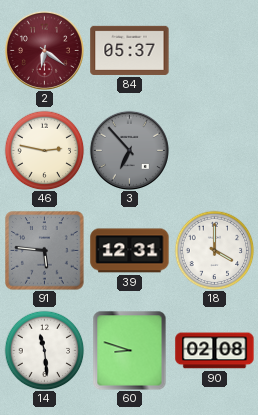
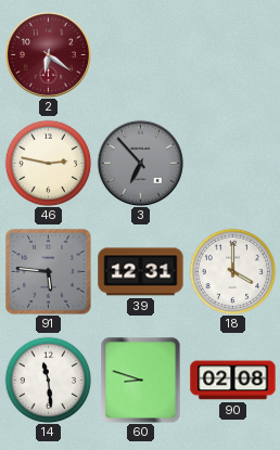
84: 05:37 -> none (130, 50)
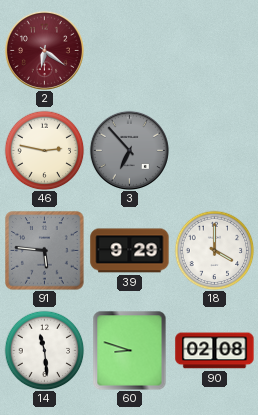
39: 12:31 -> 9:29 (130, 251)
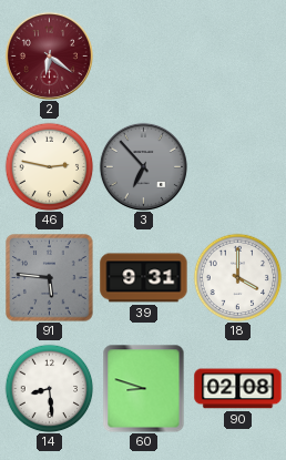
39: 9:29 -> 9:31 (144, 278)
14: 11:29 -> 8:29 (49, 388)
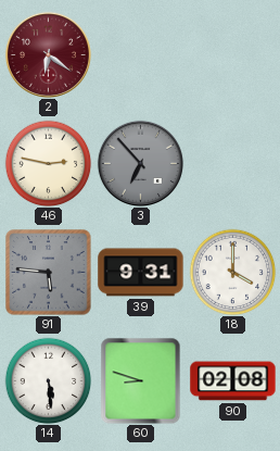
14: 8:29 -> 5:29 (48, 380)
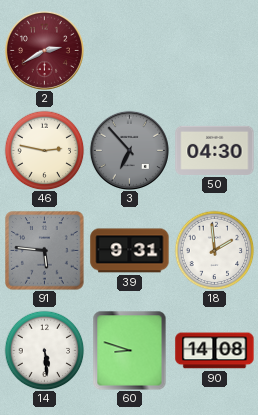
2: 6:21 -> 2:40 (44, 50)
50: none -> 04:30 (215, 150)
18: 4:00 -> 1:59 (214, 250)
90: 02:08 -> 14:08 (215, 351)
